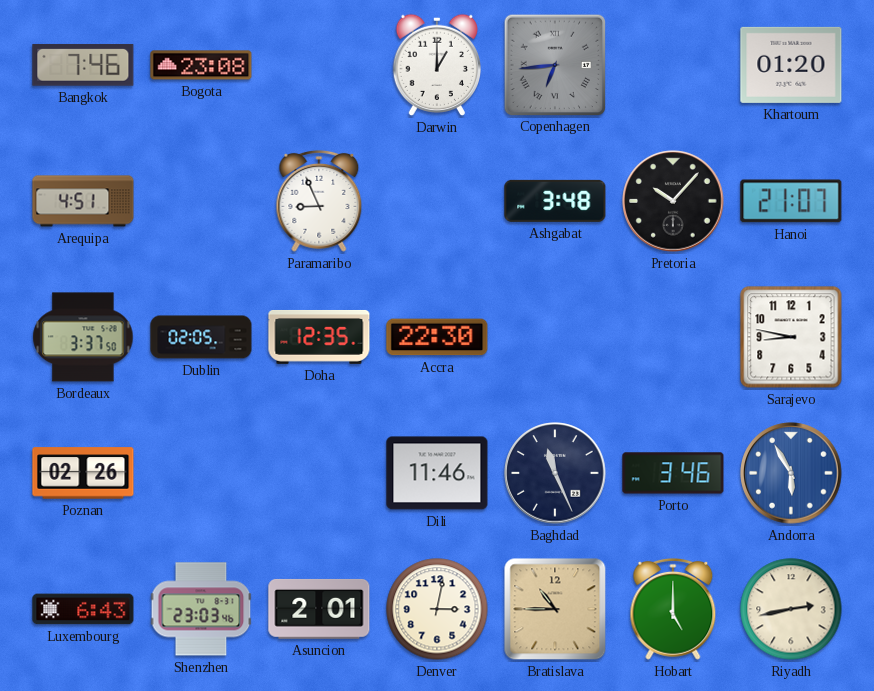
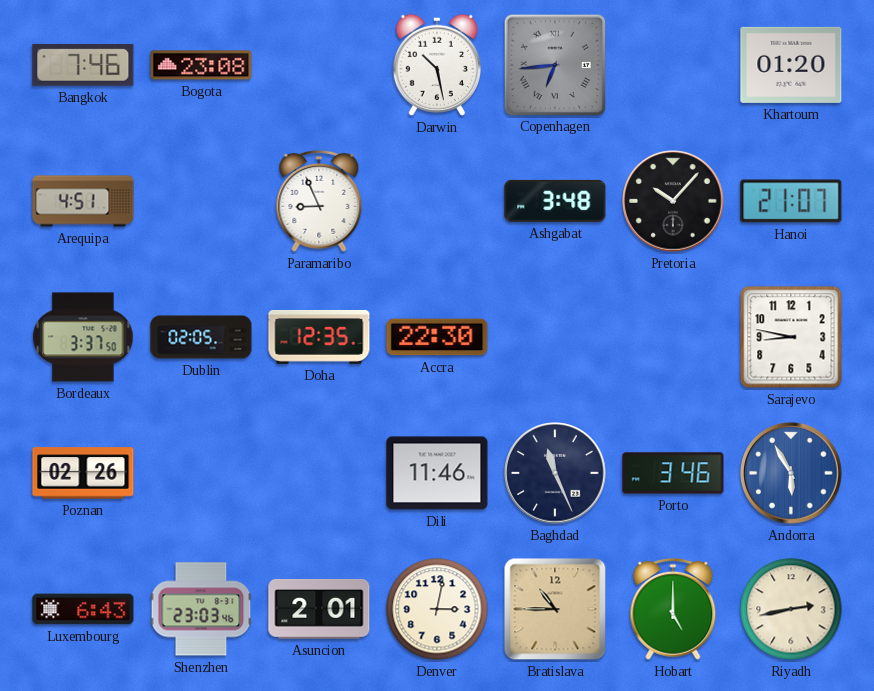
Darwin: 1:00 -> 10:28 (436, 65)
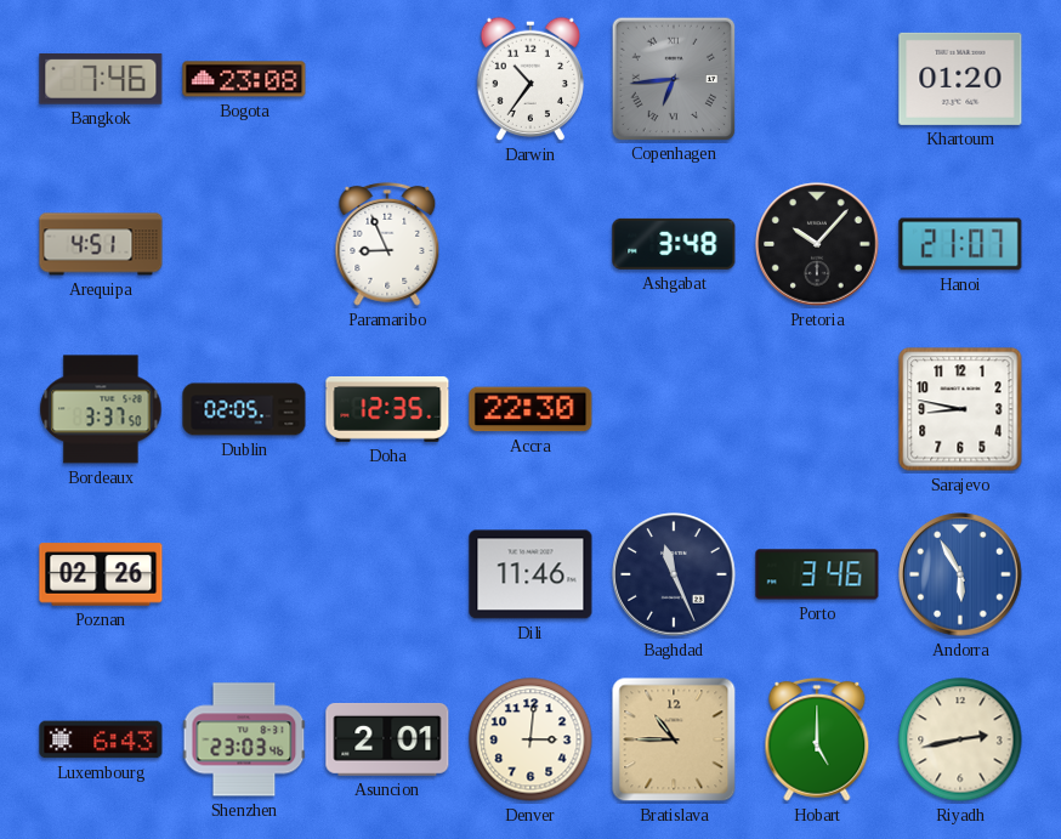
Darwin: 10:28 -> 10:36 (529, 79)
Denver: 3:02 -> 3:01 (530, 739)
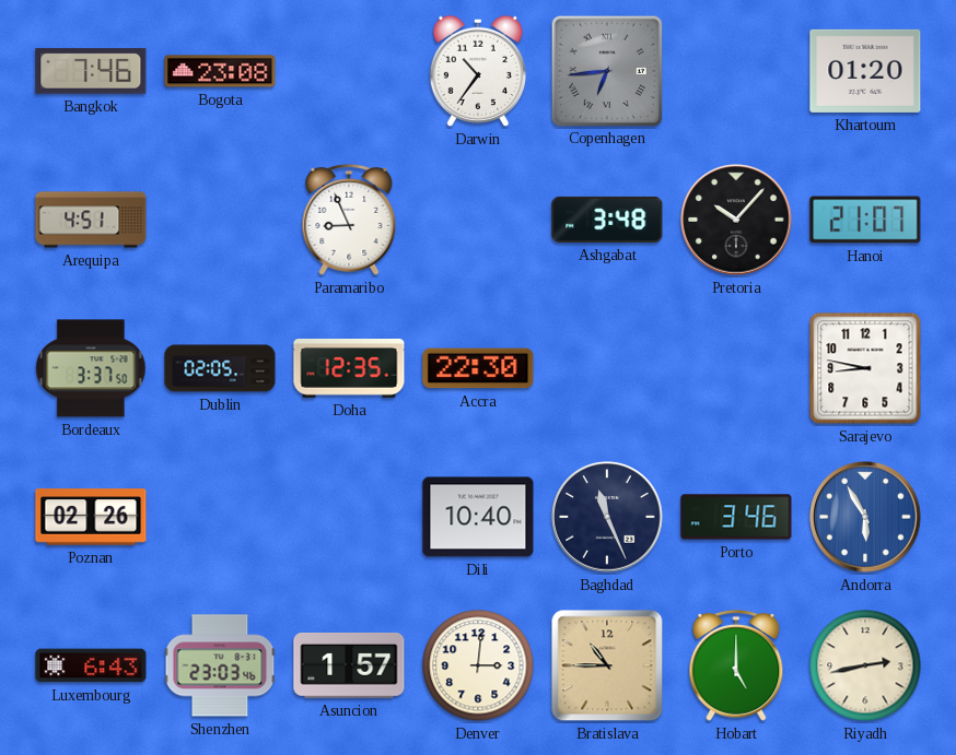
Dili: 11:46 -> 10:40 (478, 517)
Asuncion: 2:01 -> 1:57 (349, 665)
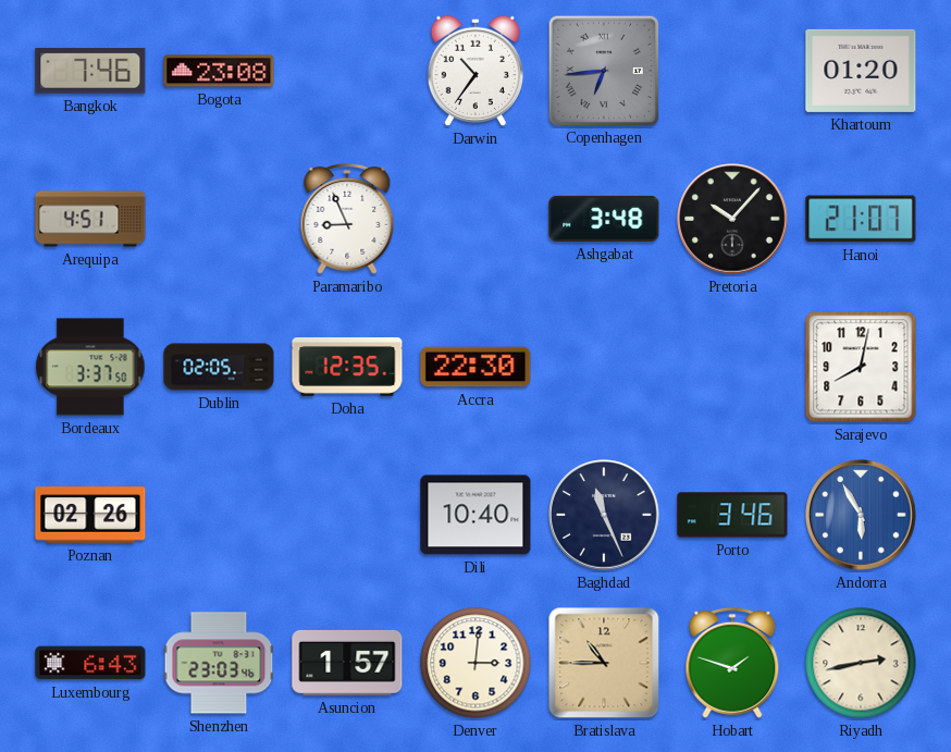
Sarajevo: 8:47 -> 8:02 (861, 367)
Hobart: 5:00 -> 1:48 (732, 663)
